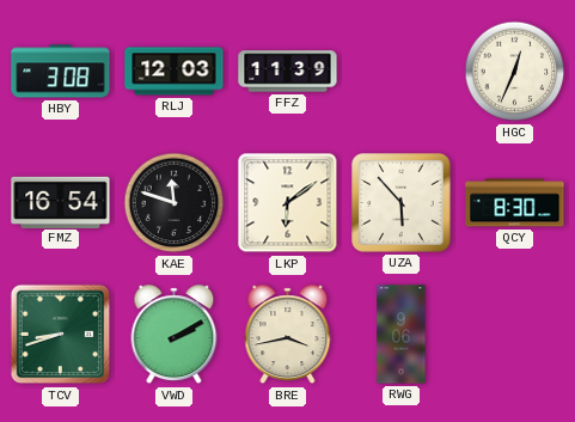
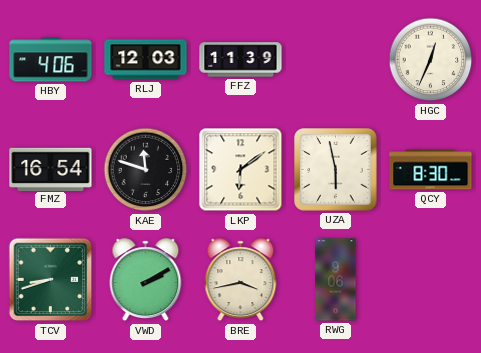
HBY: 3:08 -> 4:06 (51, 60)
UZA: 5:53 -> 5:58 (336, 170)
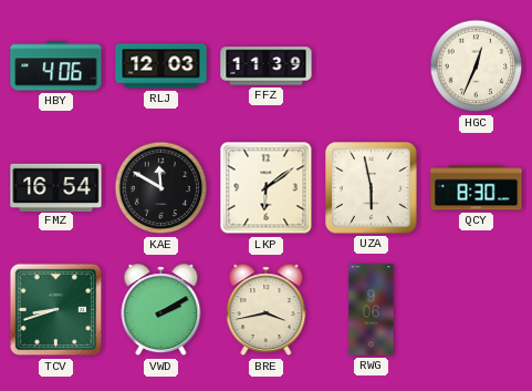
KAE: 11:48 -> 11:50 (161, 188)
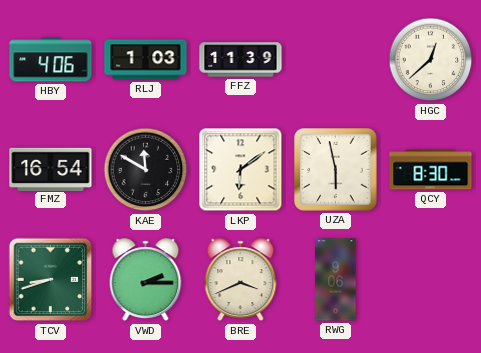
RLJ: 12:03 -> 1:03 (146, 60)
HGC: 12:34 -> 12:38 (431, 60)
VWD: 2:10 -> 2:15 (146, 280)
BRE: 3:43 -> 3:41 (241, 280)
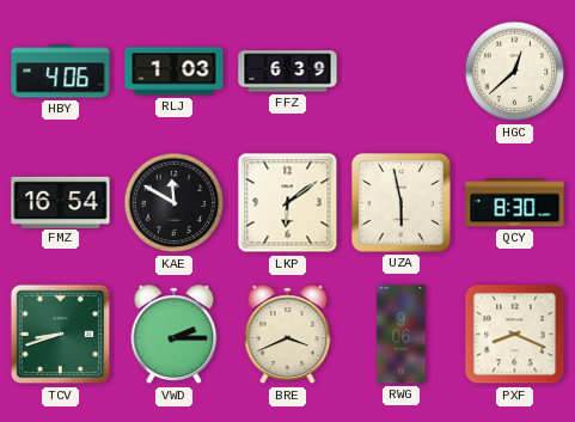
FFZ: 11:39 -> 6:39 (288, 72)
PXF: none -> 8:19 (515, 335)
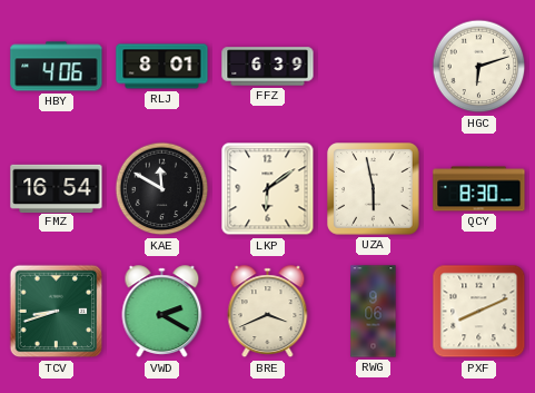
RLJ: 1:03 -> 8:01 (162, 67)
HGC: 12:38 -> 6:12 (479, 67)
VWD: 2:15 -> 2:20 (162, 312)
PXF: 8:19 -> 8:11 (479, 312)
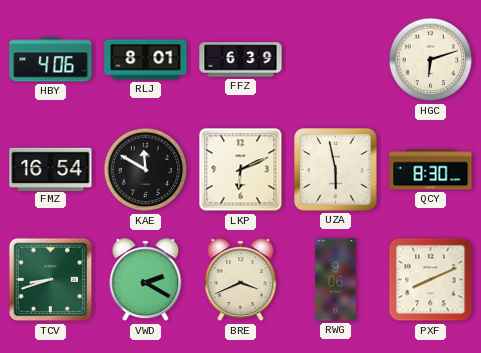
LKP: 6:09 -> 6:11 (241, 170)
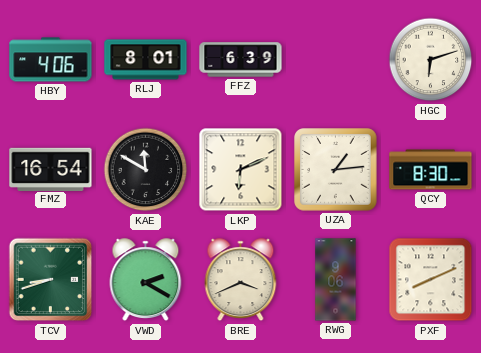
UZA: 5:58 -> 1:14 (336, 170)
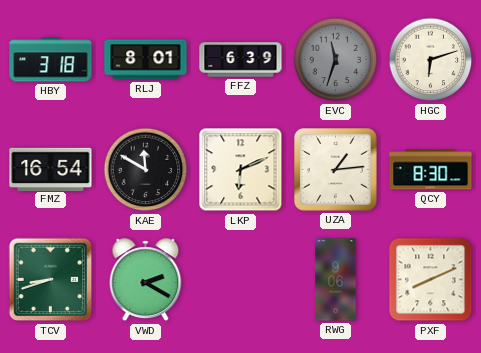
HBY: 4:06 -> 3:18 (51, 60)
EVC: none -> 11:33 (336, 60)
BRE: 3:41 -> none (241, 280)
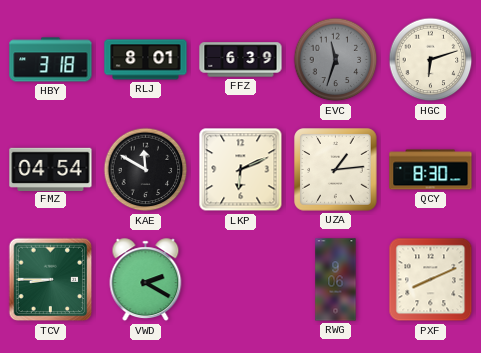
FMZ: 16:54 -> 04:54 (51, 169)
TCV: 8:42 -> 8:45 (51, 280)
